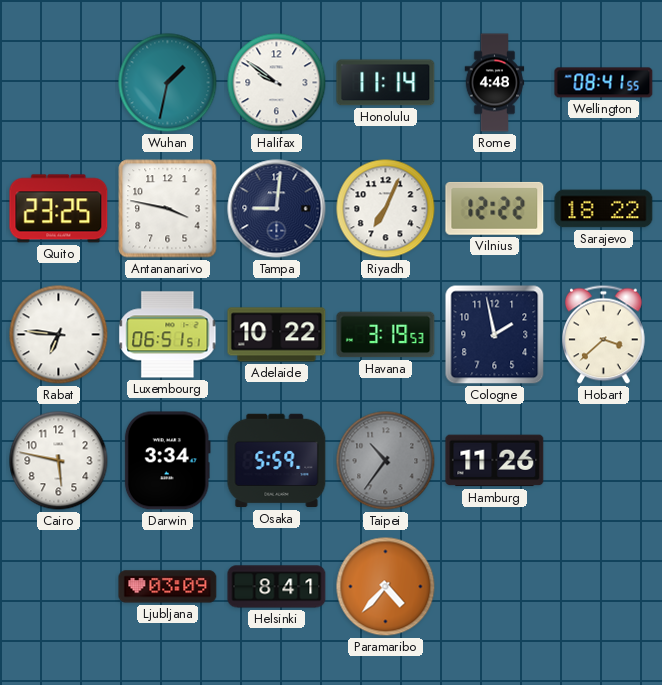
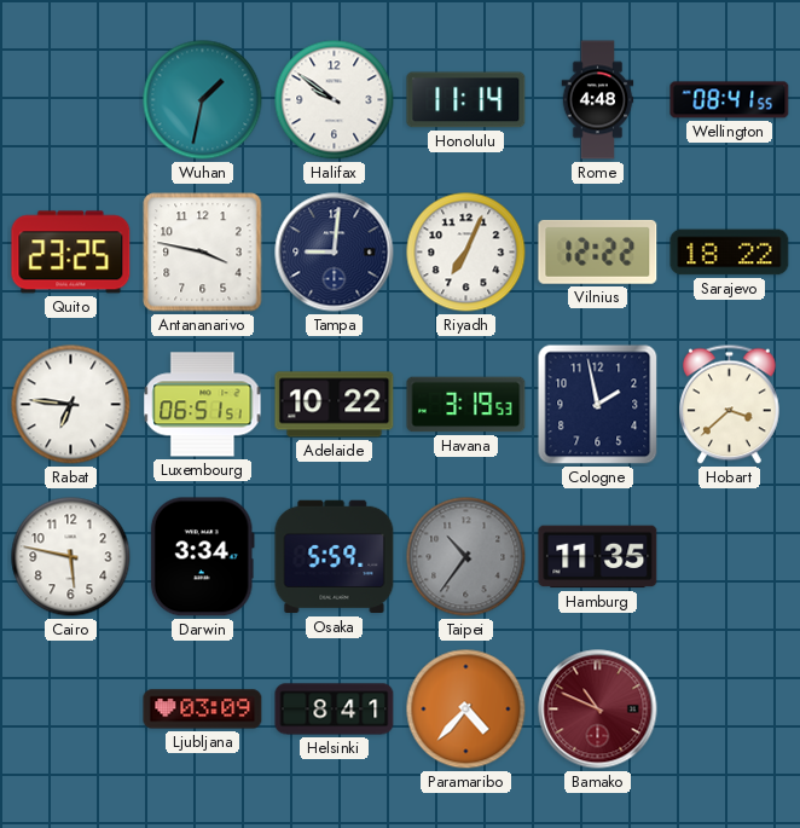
Hamburg: 11:26 -> 11:35 (598, 557)
Bamako: none -> 10:49 (598, 710)
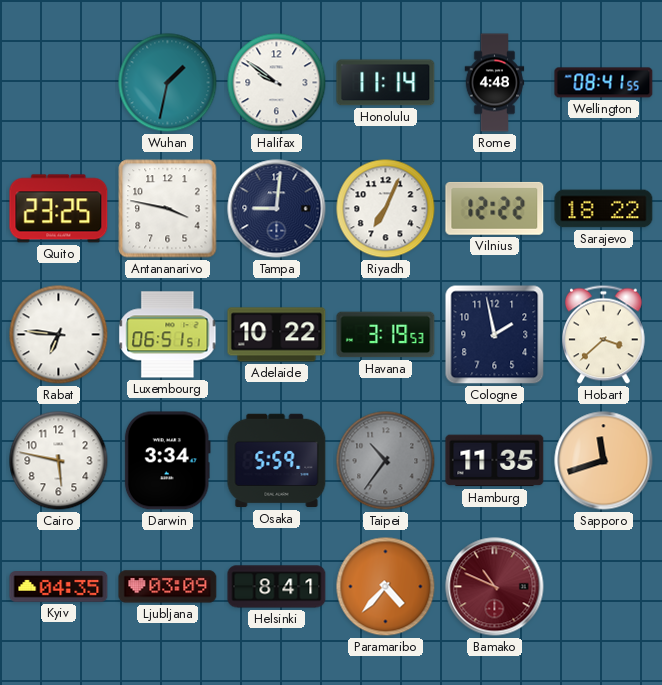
Sapporo: none -> 11:42 (604, 461)
Kyiv: none -> 04:35 (59, 587)
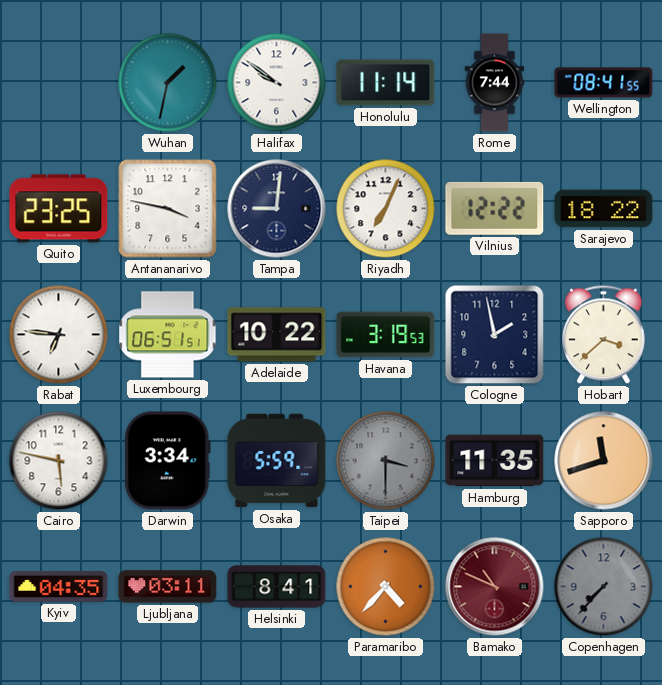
Rome: 4:48 -> 7:44 (495, 83)
Taipei: 10:36 -> 3:30 (386, 461)
Ljubljana: 03:09 -> 03:11 (168, 587)
Copenhagen: none -> 7:37 (604, 587)
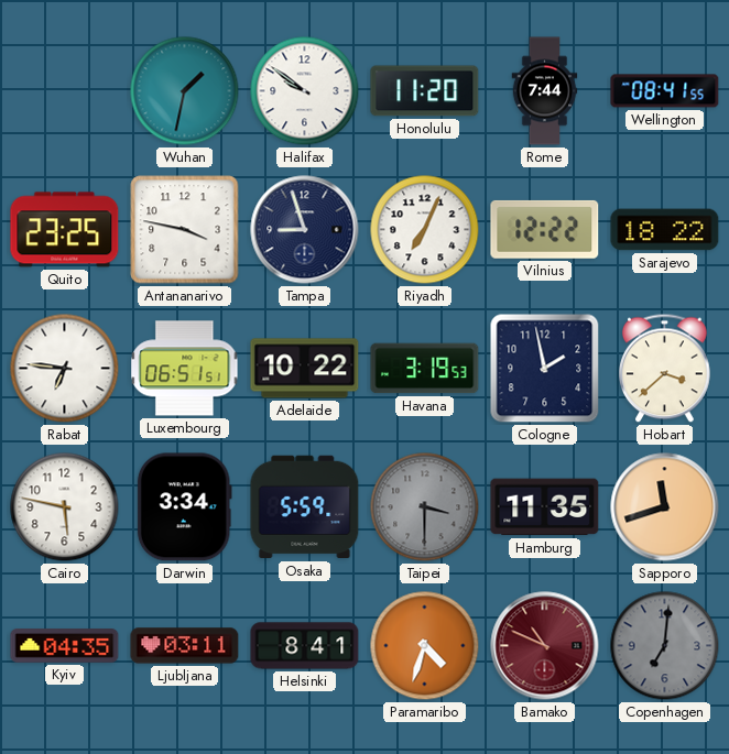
Honolulu: 11:14 -> 11:20 (425, 91)
Tampa: 9:01 -> 8:57 (305, 230)
Paramaribo: 4:37 -> 4:33 (425, 646)
Copenhagen: 7:37 -> 7:01 (665, 646)
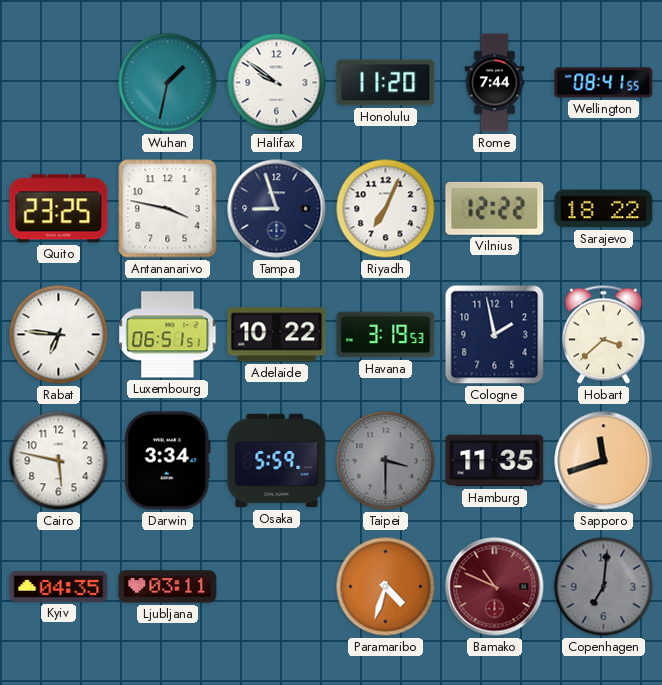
Helsinki: 8:41 -> none (305, 646)
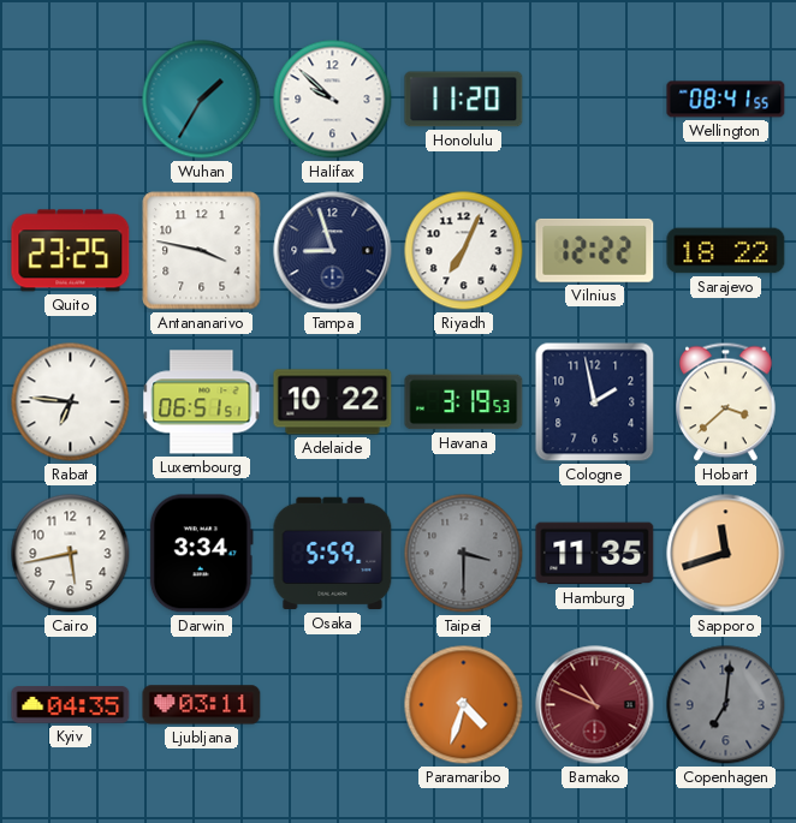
Wuhan: 1:32 -> 1:35 (202, 100)
Halifax: 9:51 -> 9:52 (333, 100)
Rome: 7:44 -> none (495, 83)
Cairo: 5:47 -> 5:43 (71, 554)
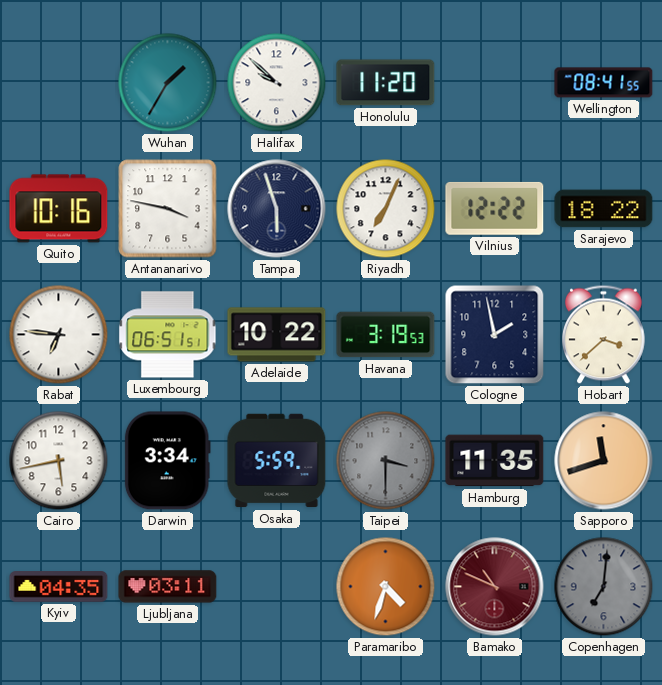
Quito: 23:25 -> 10:16 (59, 209)
Tampa: 8:57 -> 5:57 (277, 209)
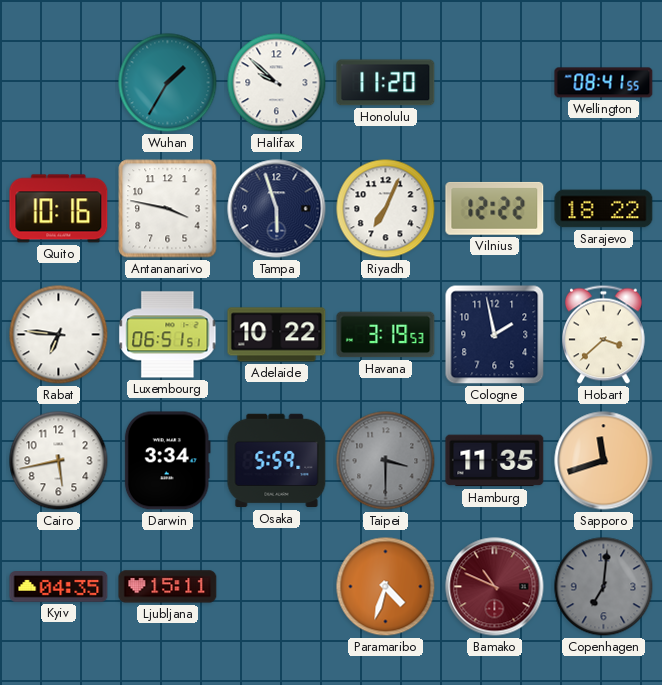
Ljubljana: 03:11 -> 15:11 (168, 587)
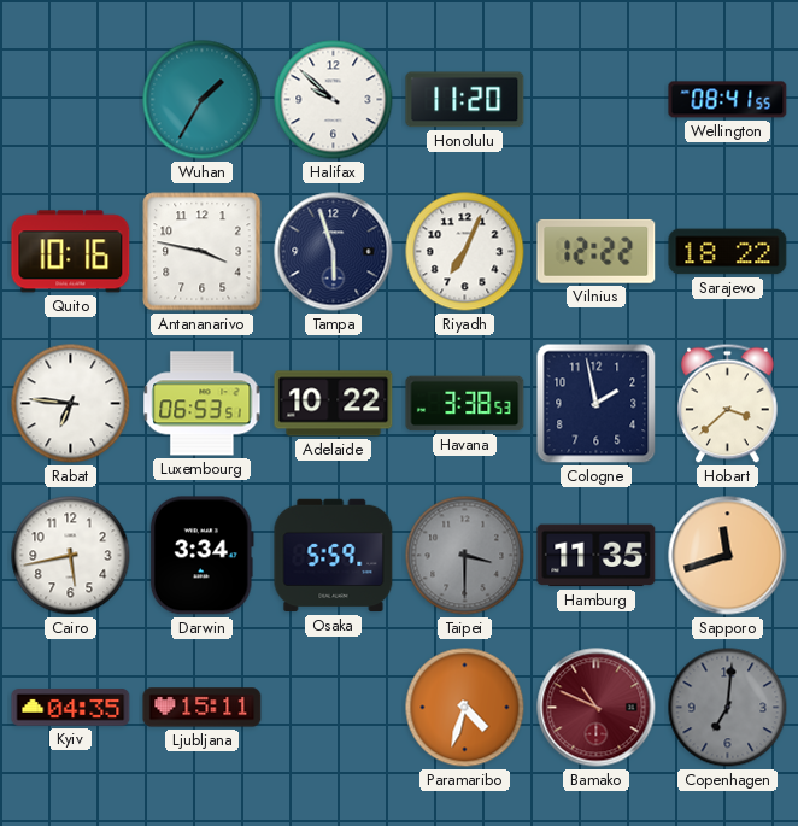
Luxembourg: 06:51 -> 06:53 (203, 404)
Havana: 3:19 -> 3:38 (465, 404)
